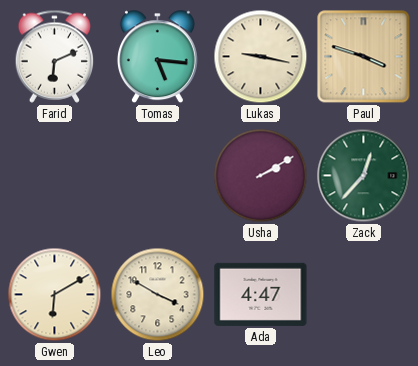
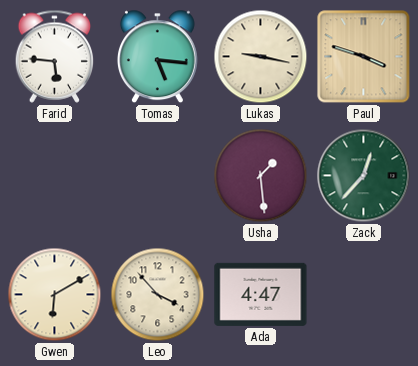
Farid: 6:11 -> 5:46 (55, 56)
Usha: 2:10 -> 1:29 (261, 176)
Leo: 3:50 -> 3:53 (158, 295)
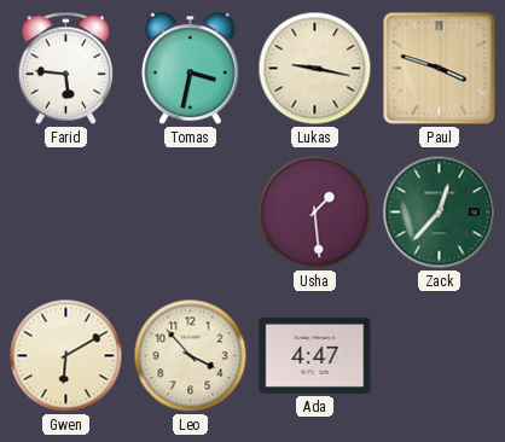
Tomas: 5:16 -> 3:32 (190, 69)
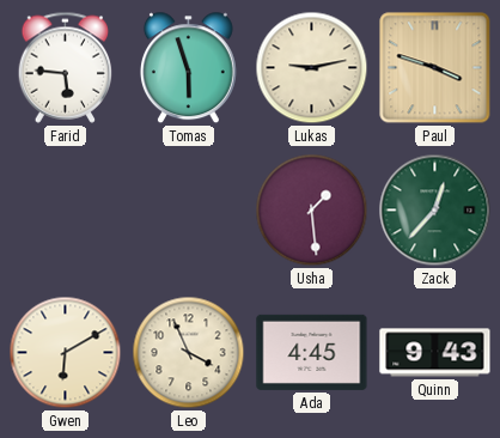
Tomas: 3:32 -> 5:57 (188, 68)
Lukas: 9:17 -> 9:13 (312, 68)
Leo: 3:53 -> 3:56 (189, 353)
Ada: 4:47 -> 4:45 (312, 352)
Quinn: none -> 9:43 (435, 353)
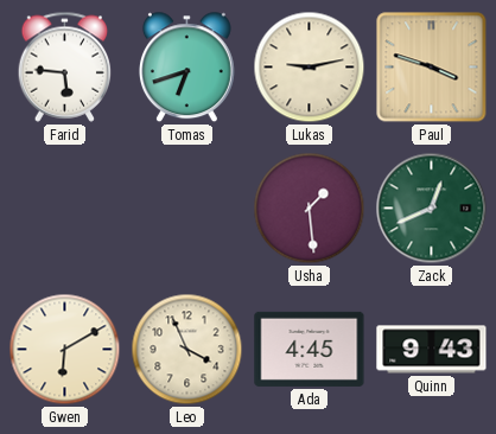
Tomas: 5:57 -> 6:42 (186, 68)
Zack: 12:37 -> 12:41 (432, 209)
